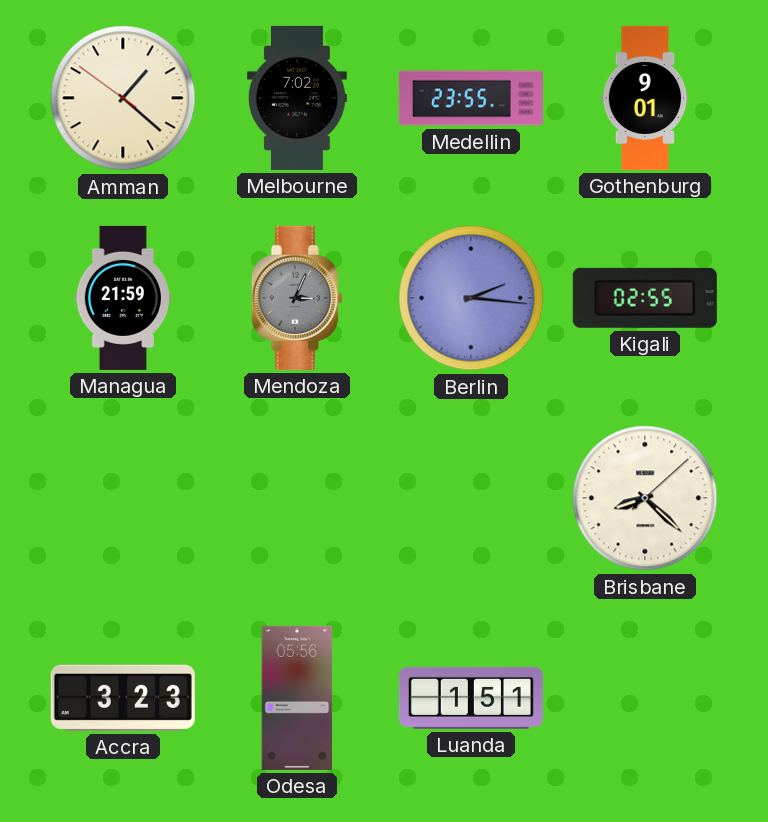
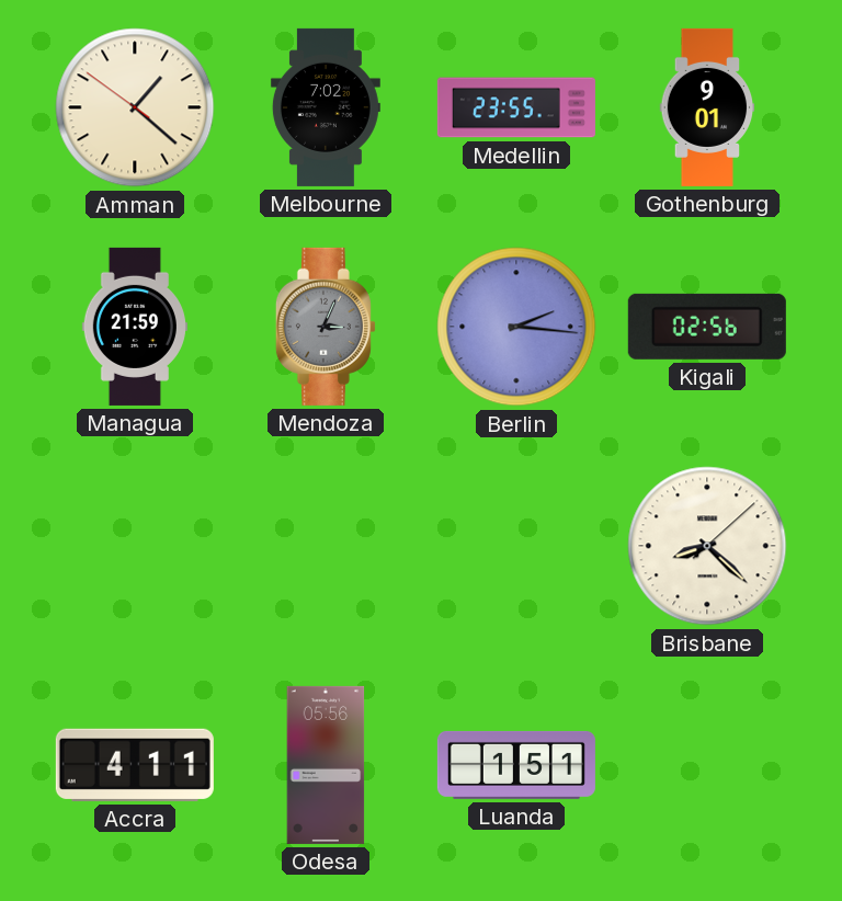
Kigali: 02:55 -> 02:56 (707, 327)
Accra: 3:23 -> 4:11 (135, 765)
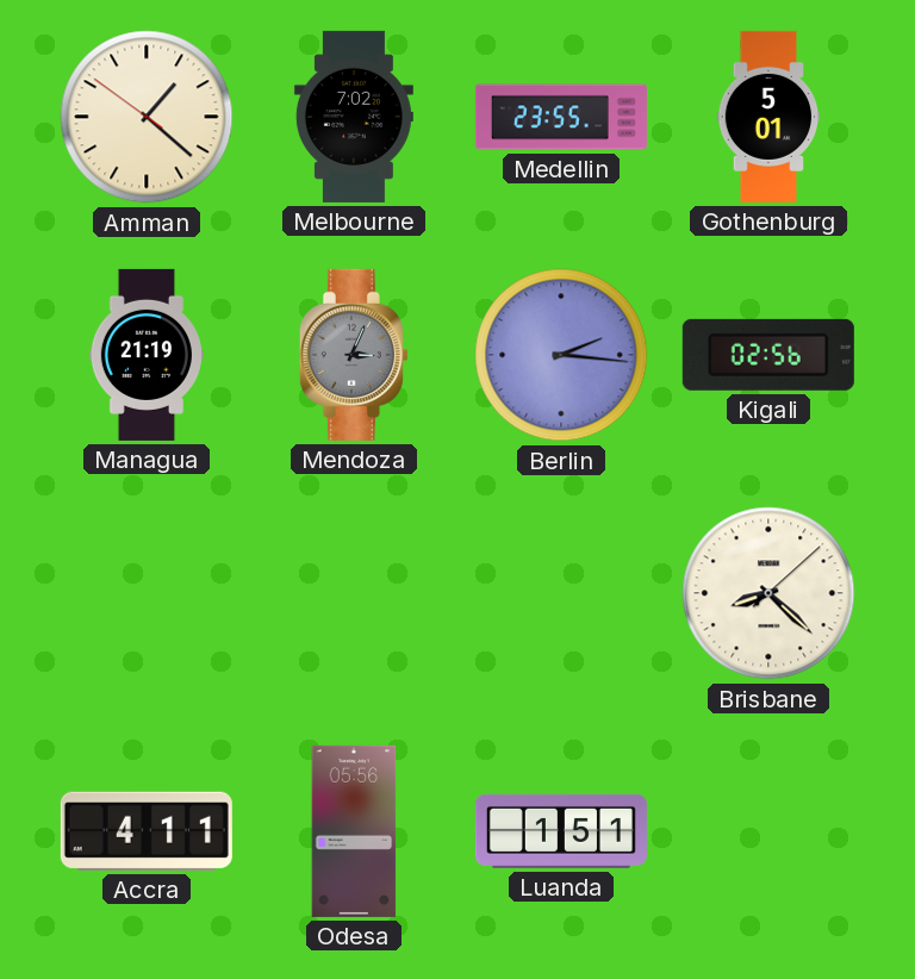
Gothenburg: 9:01 -> 5:01 (768, 117)
Managua: 21:59 -> 21:19 (147, 355)
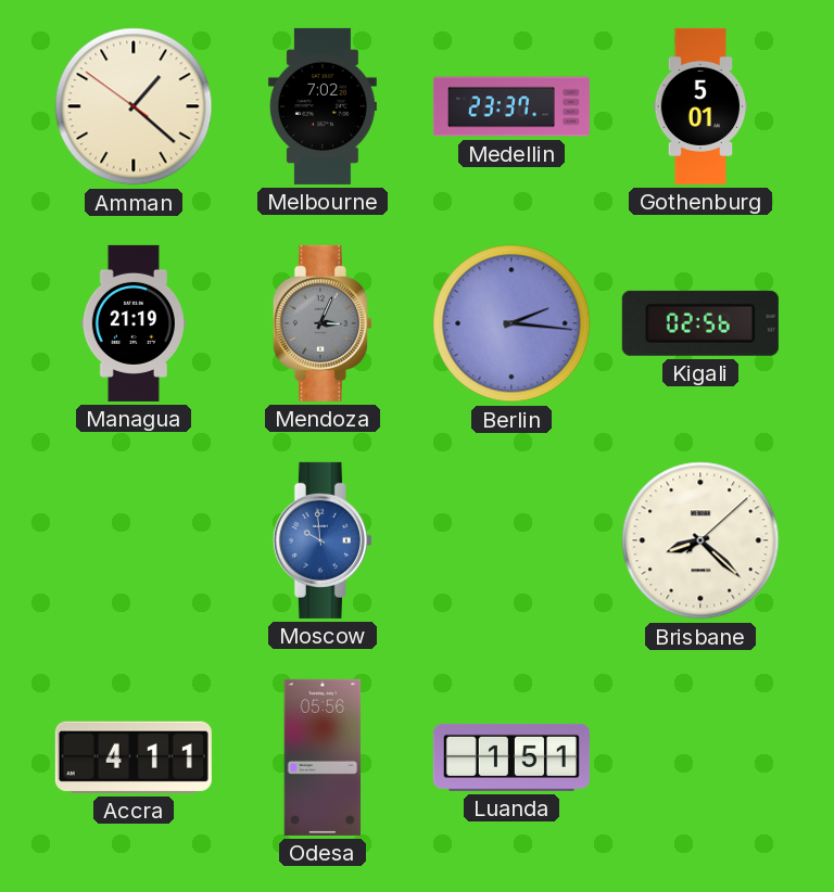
Medellin: 23:55 -> 23:37 (511, 106)
Moscow: none -> 9:59 (323, 540)
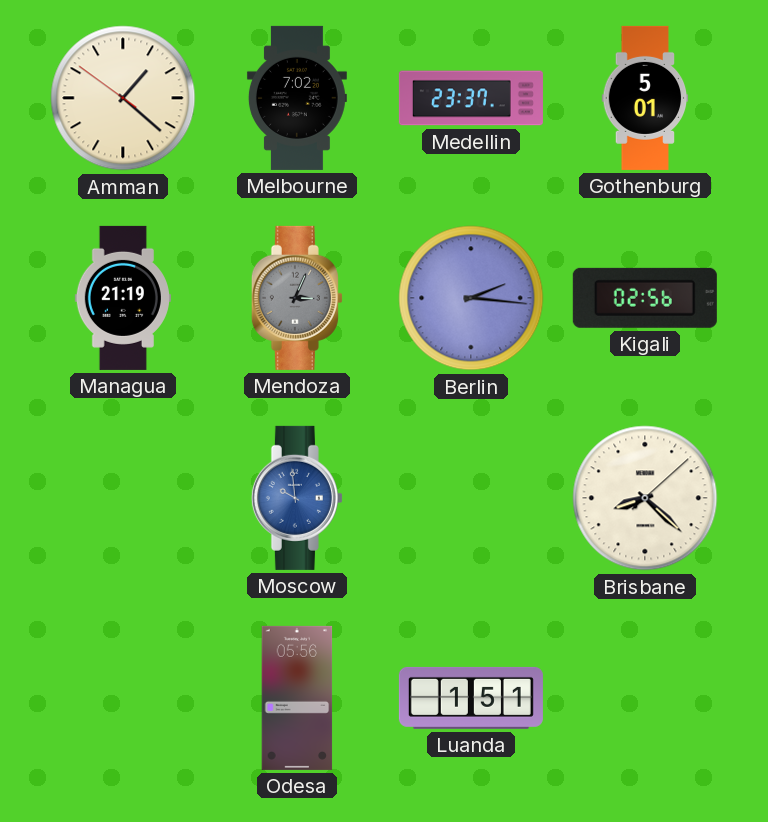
Accra: 4:11 -> none (134, 757)
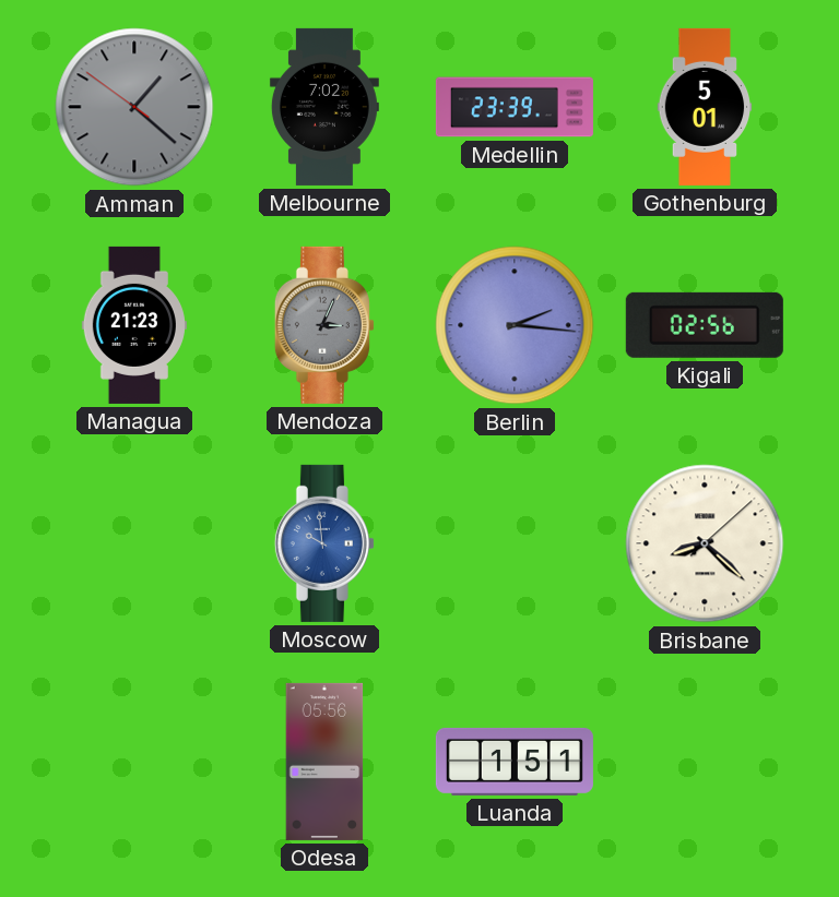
Amman dial: cream -> grey (134, 107)
Medellin: 23:37 -> 23:39 (515, 107)
Managua: 21:19 -> 21:23 (134, 325)
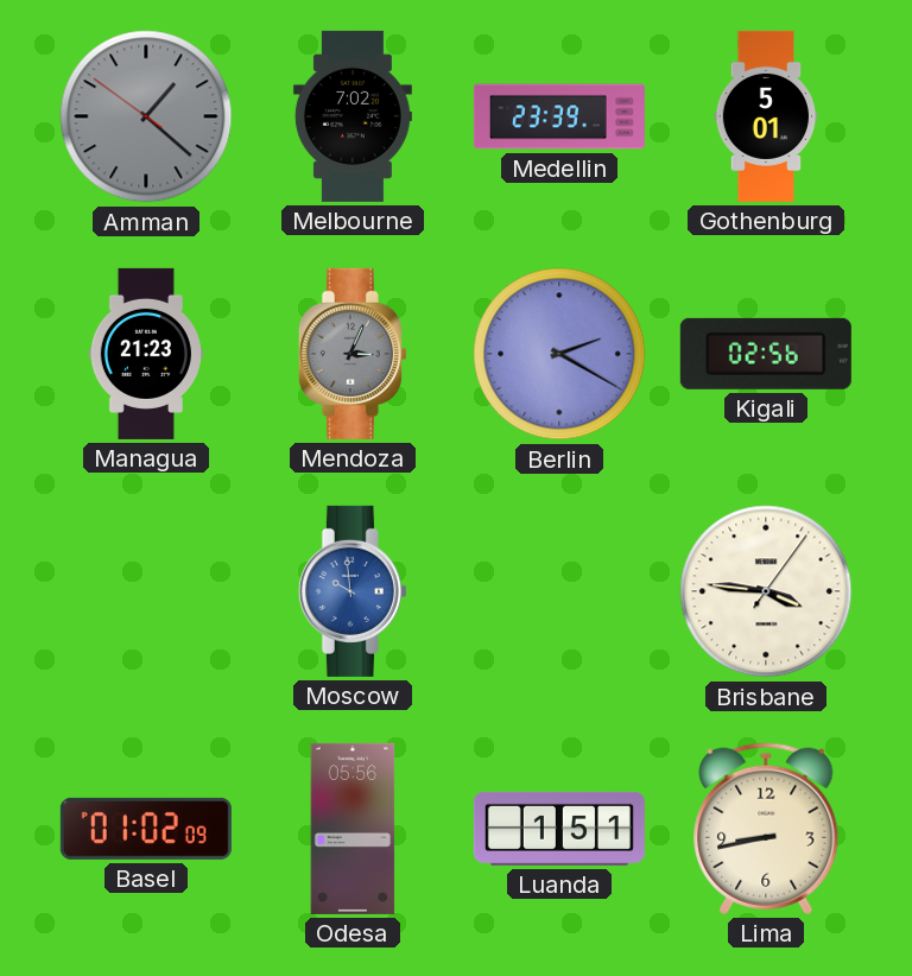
Berlin: 2:16 -> 2:20 (559, 354)
Brisbane: 8:22 -> 3:46 (766, 591)
Basel: none -> 01:02 (146, 829)
Lima: none -> 8:43 (766, 829)
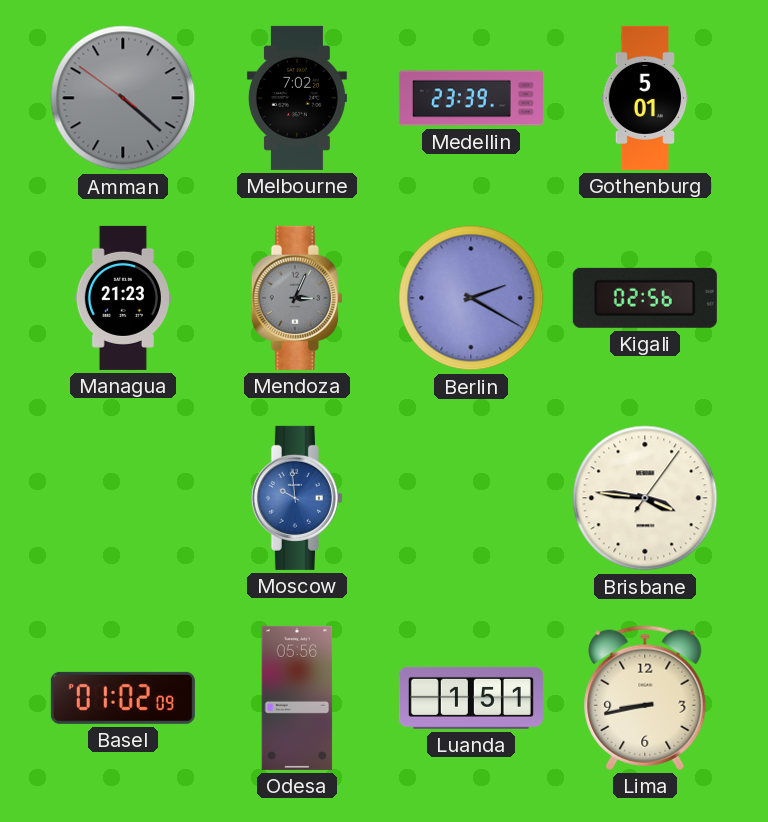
Amman: 1:21 -> 4:21 (123, 98)
